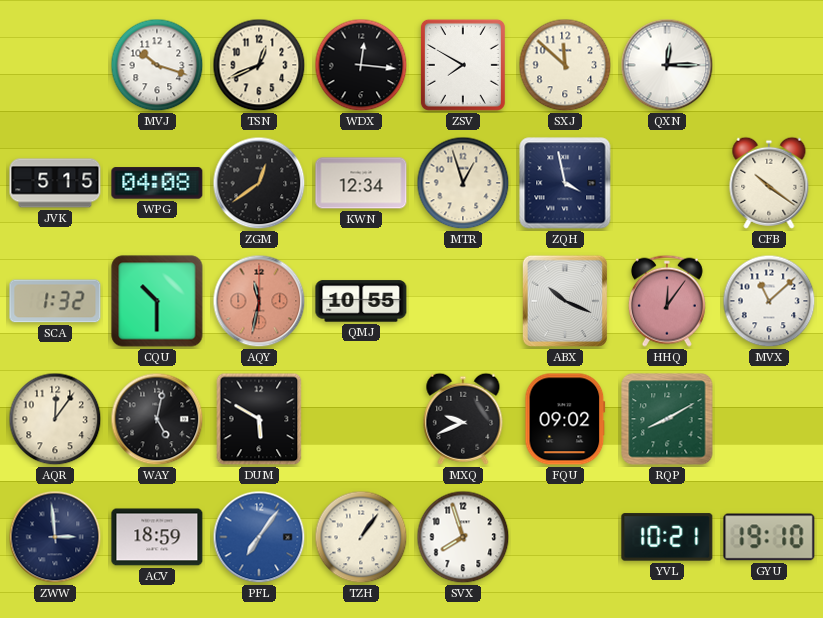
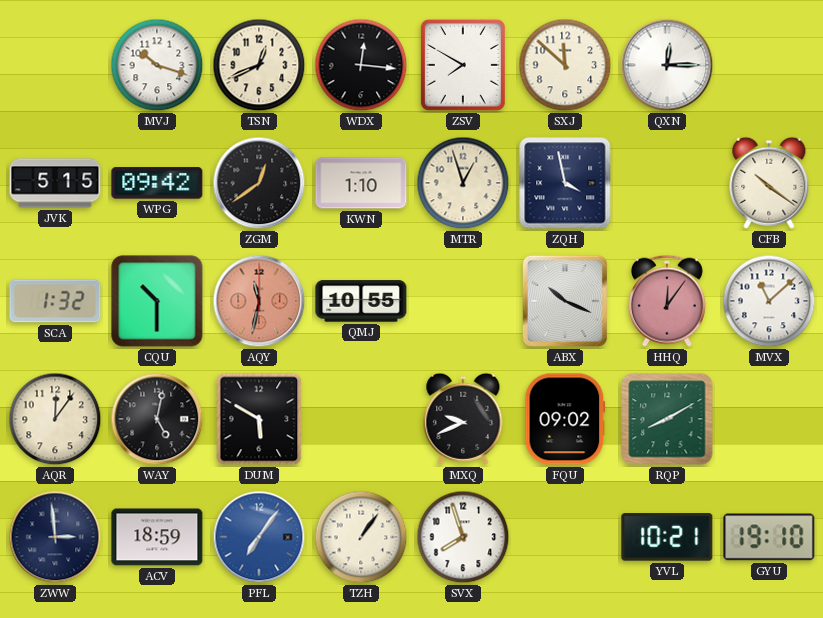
WPG: 04:08 -> 09:42 (157, 183)
KWN: 12:34 -> 1:10 (361, 183)
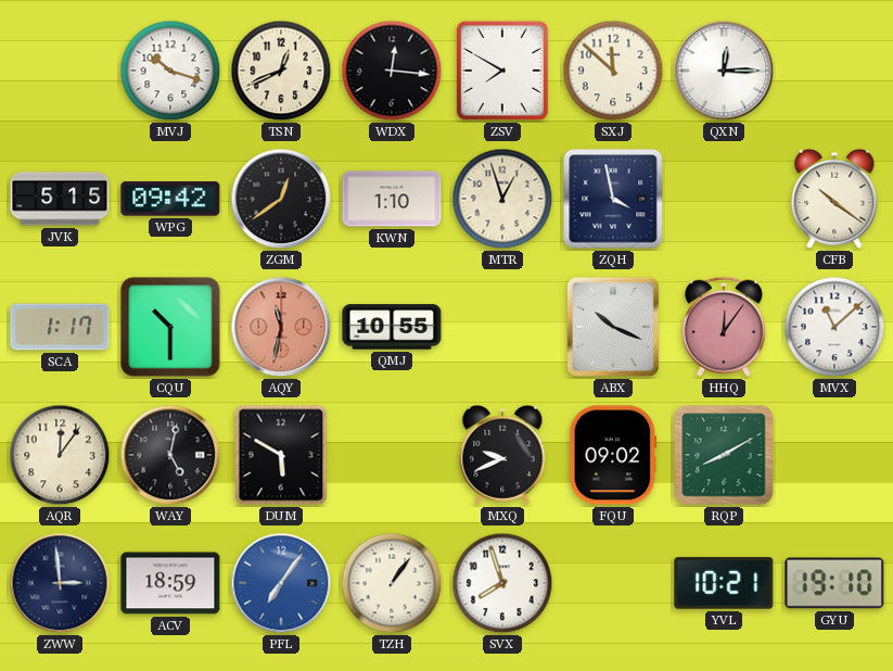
SCA: 1:32 -> 1:17 (60, 327)
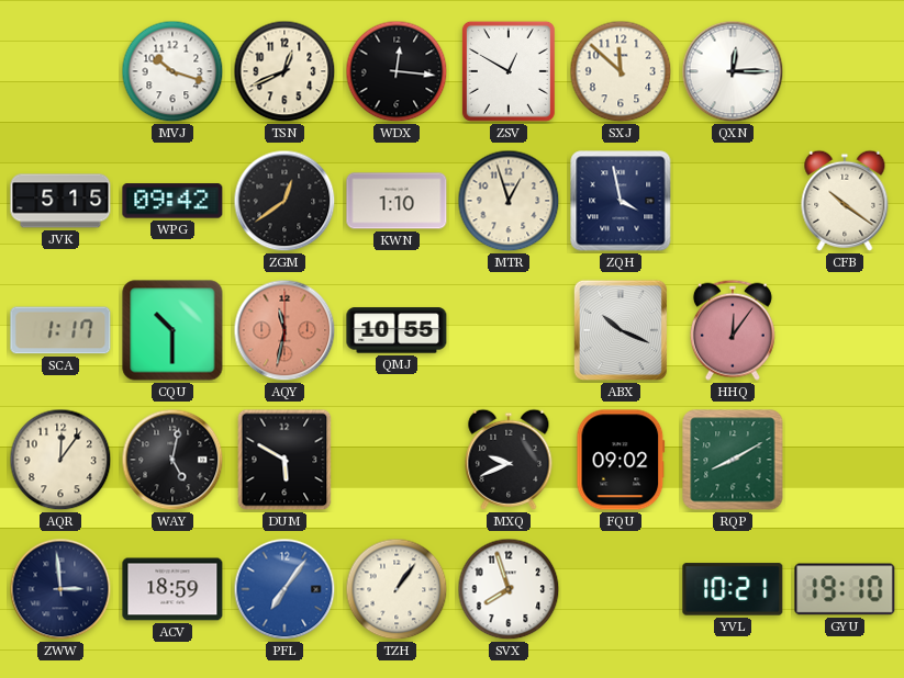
ZSV: 7:50 -> 12:50 (509, 71)
MVX: 11:08 -> none (834, 327)
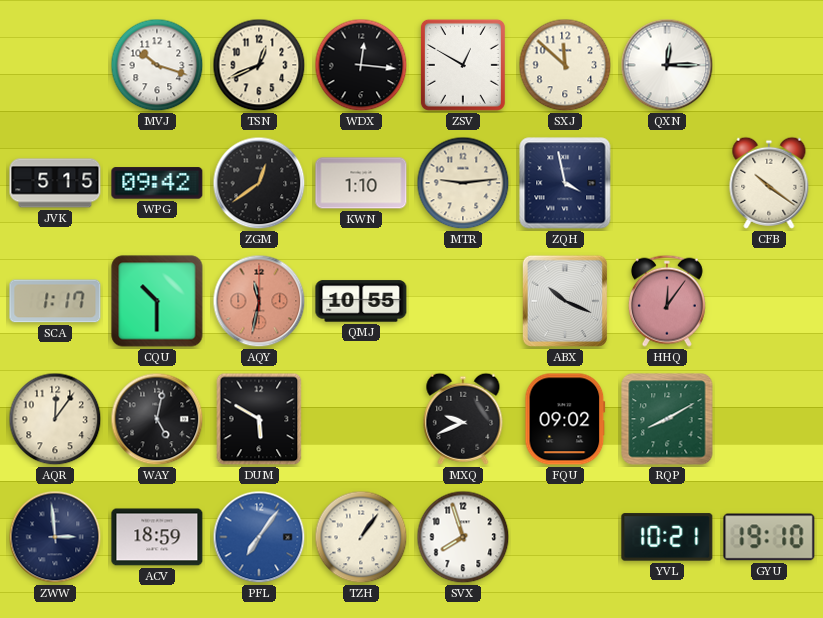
MTR: 12:57 -> 9:14 (463, 183)
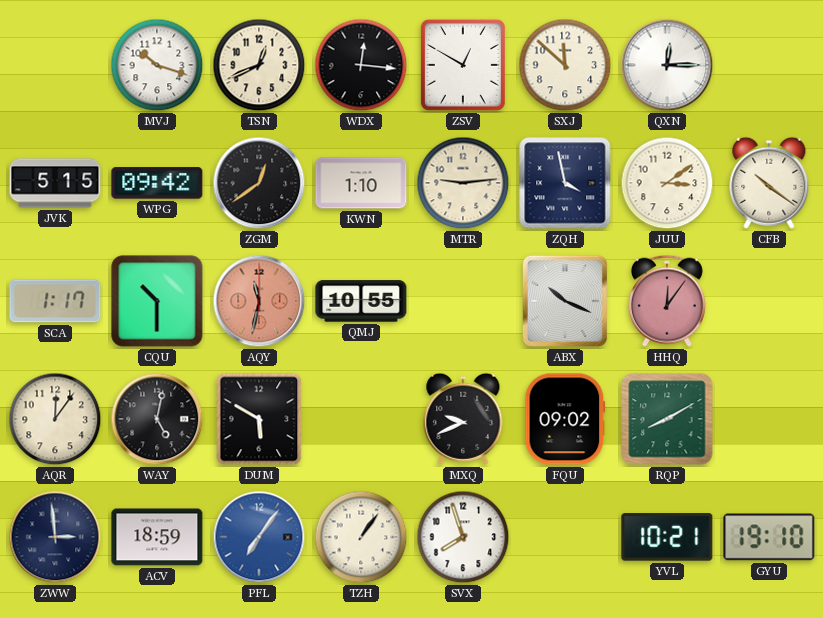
JUU: none -> 3:09 (667, 183)
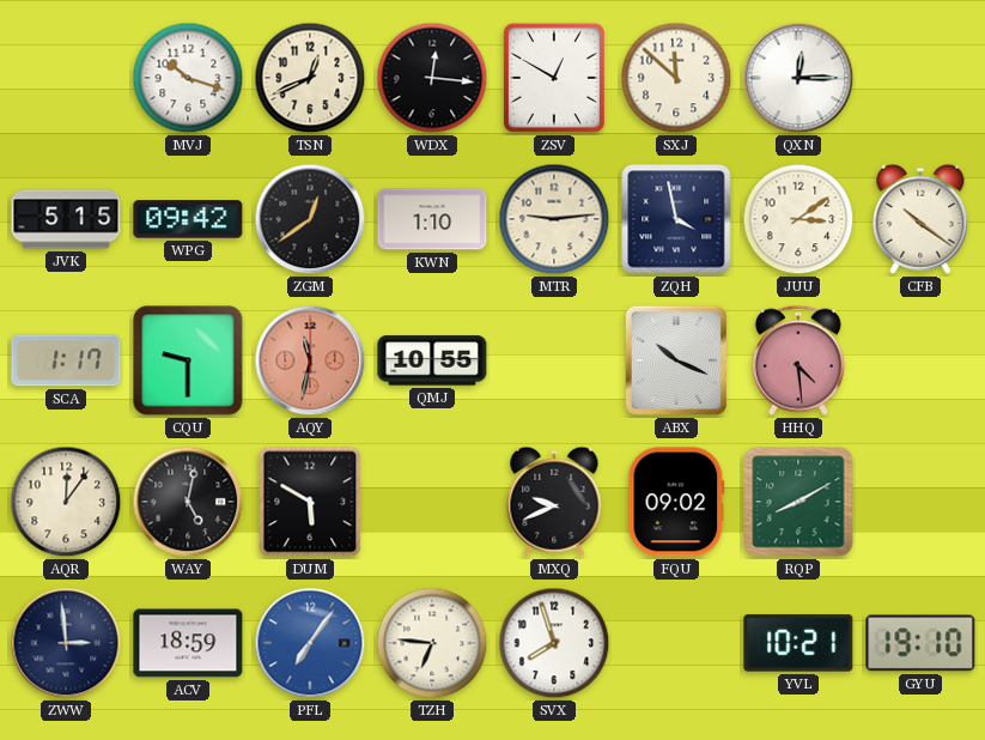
CQU: 10:30 -> 9:30 (188, 360)
HHQ: 12:06 -> 4:29 (798, 360)
TZH: 1:06 -> 6:46 (432, 643)
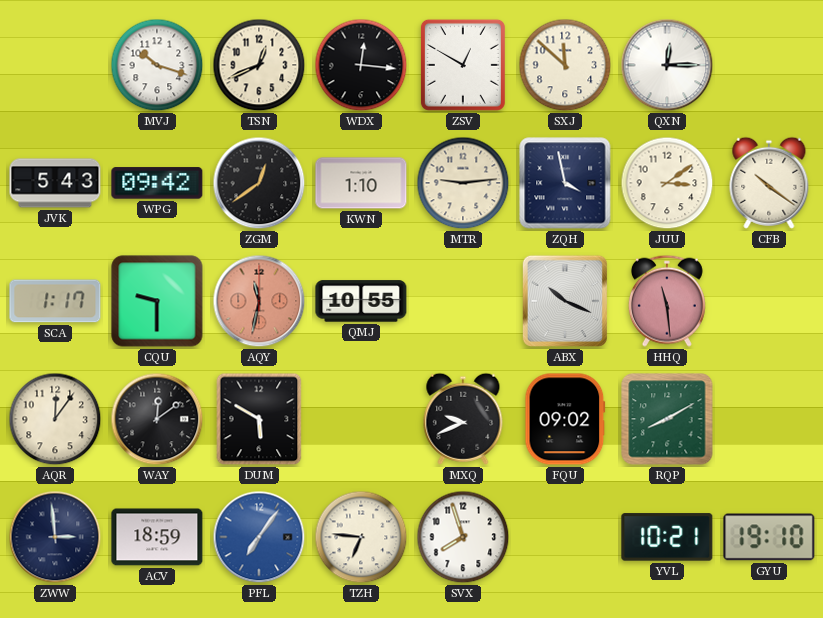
JVK: 5:15 -> 5:43 (55, 183)
HHQ: 4:29 -> 11:29 (667, 301)
WAY: 5:02 -> 12:09 (157, 419)
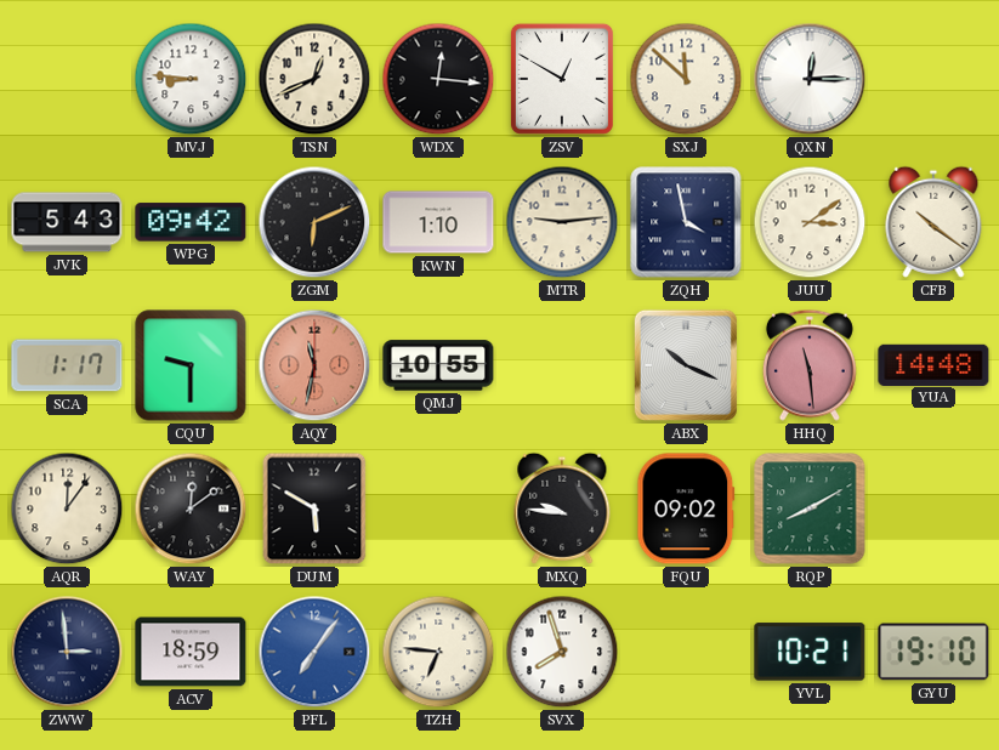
MVJ: 10:18 -> 8:46 (191, 79)
ZGM: 12:39 -> 6:11 (314, 222)
YUA: none -> 14:48 (933, 364)
MXQ: 9:41 -> 9:46 (562, 508)
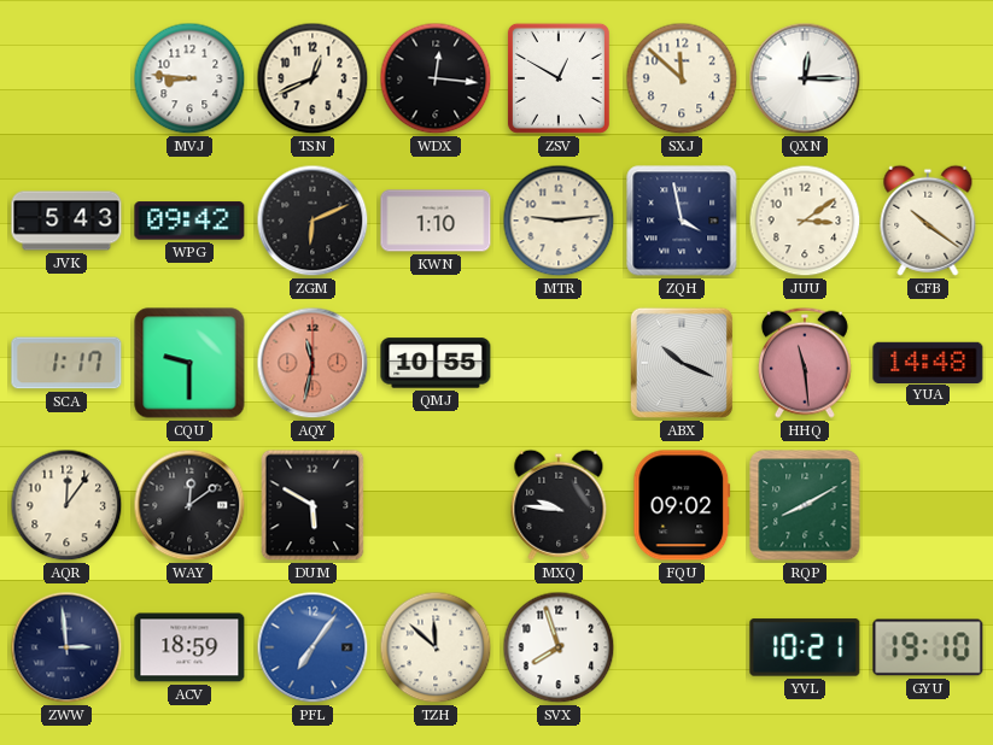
TZH: 6:46 -> 11:52 (436, 647)
